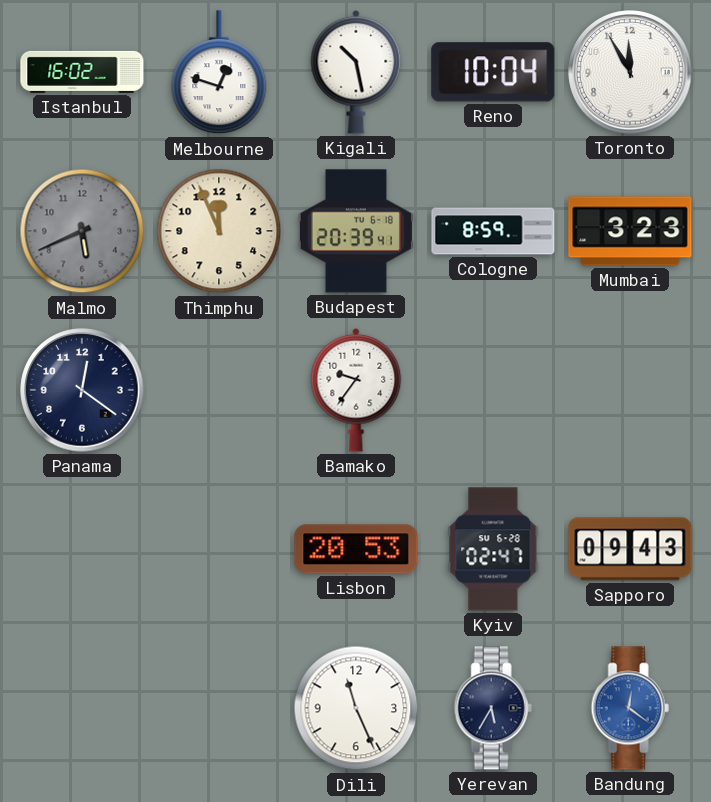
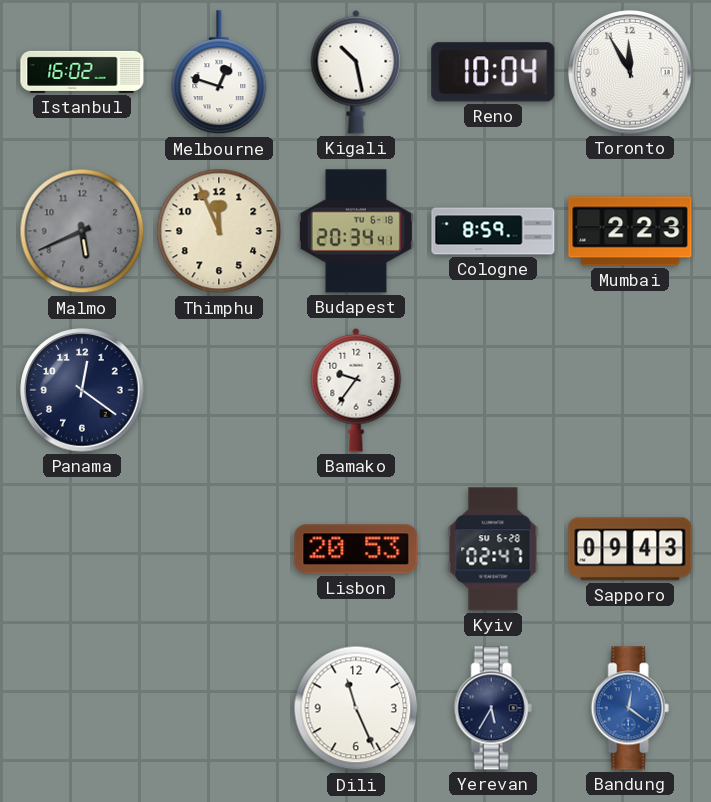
Budapest: 20:39 -> 20:34 (356, 231)
Mumbai: 3:23 -> 2:23 (630, 231)
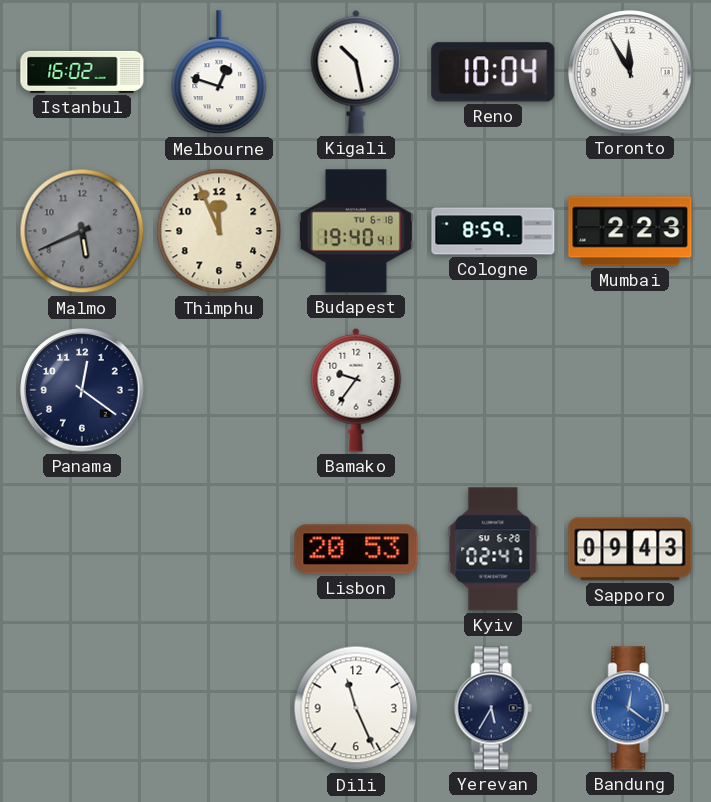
Budapest: 20:34 -> 19:40 (356, 231)
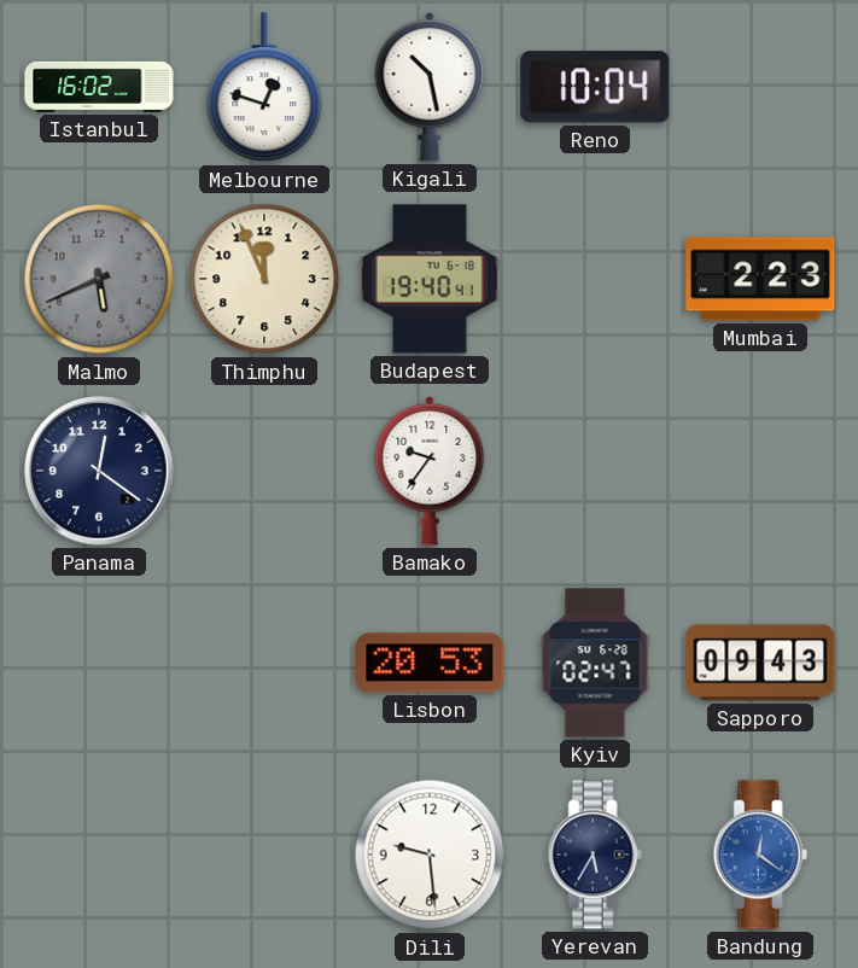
Toronto: 11:55 -> none (630, 72)
Cologne: 8:59 -> none (493, 231)
Dili: 11:26 -> 9:29 (430, 855)
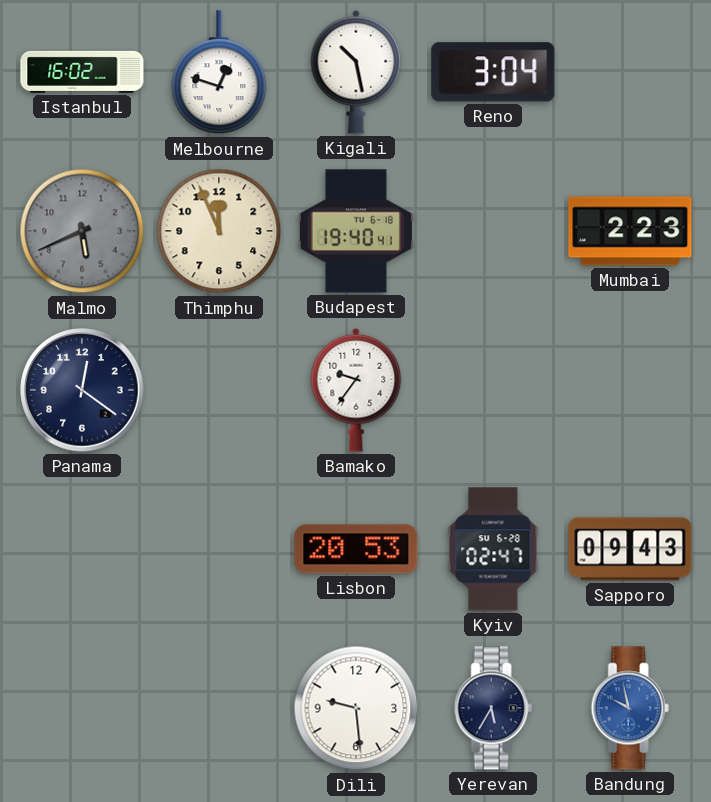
Reno: 10:04 -> 3:04 (493, 72)
Bandung: 12:21 -> 9:58 (630, 708)
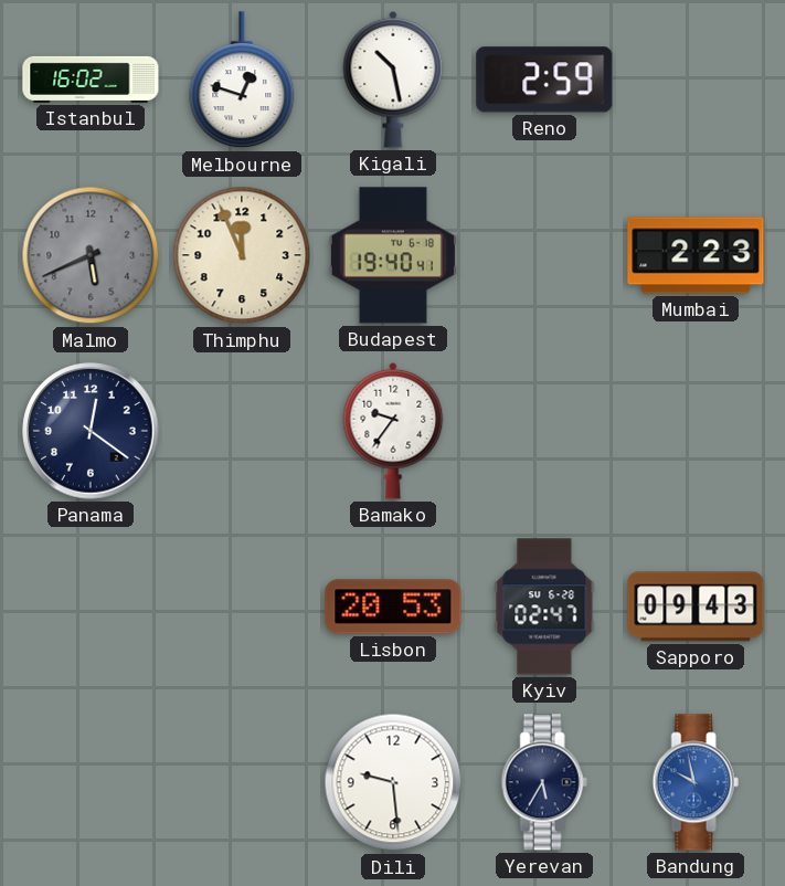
Reno: 3:04 -> 2:59 (544, 80)
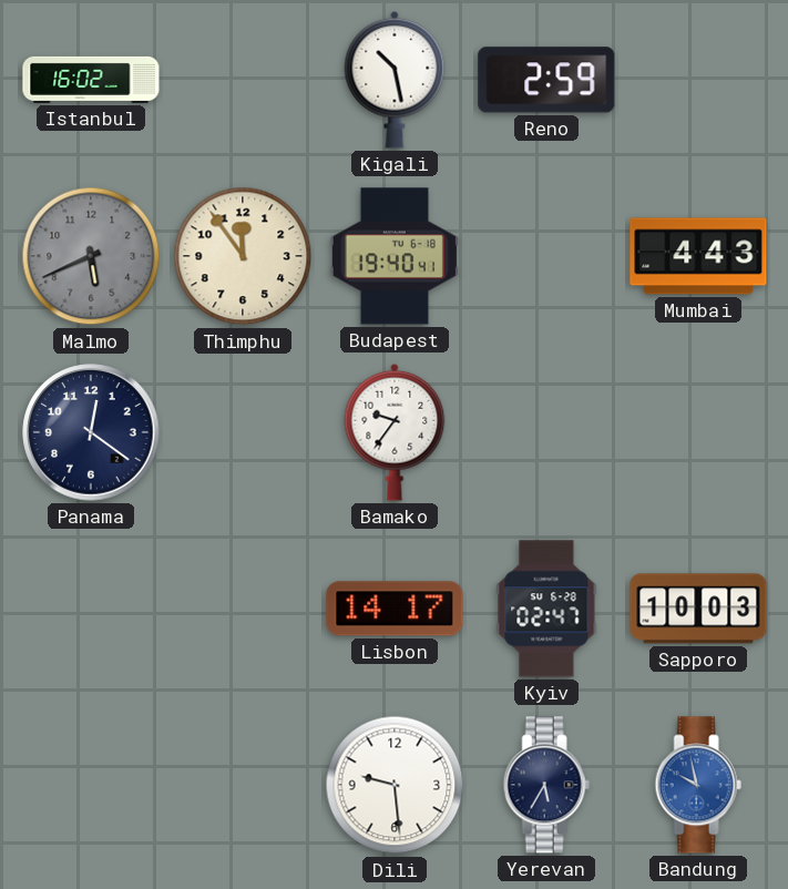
Melbourne: 12:48 -> none (242, 81)
Thimphu: 11:56 -> 11:54 (243, 256)
Mumbai: 2:23 -> 4:43 (698, 256)
Lisbon: 20:53 -> 14:17 (395, 609)
Sapporo: 09:43 -> 10:03 (698, 609)
